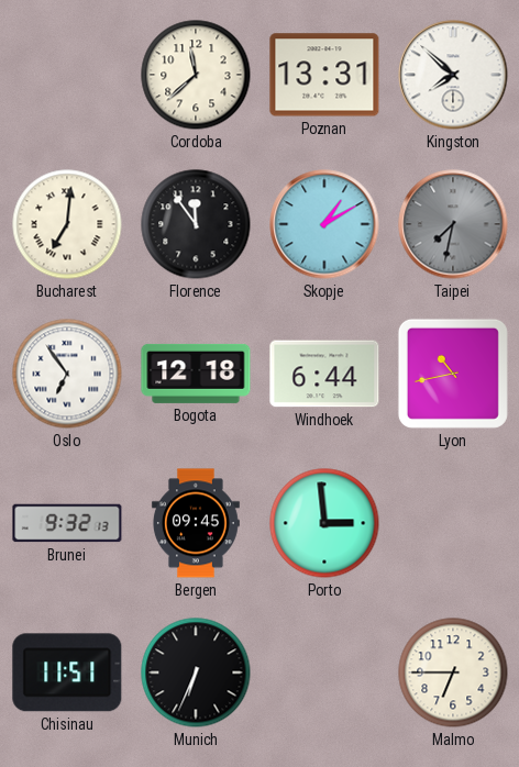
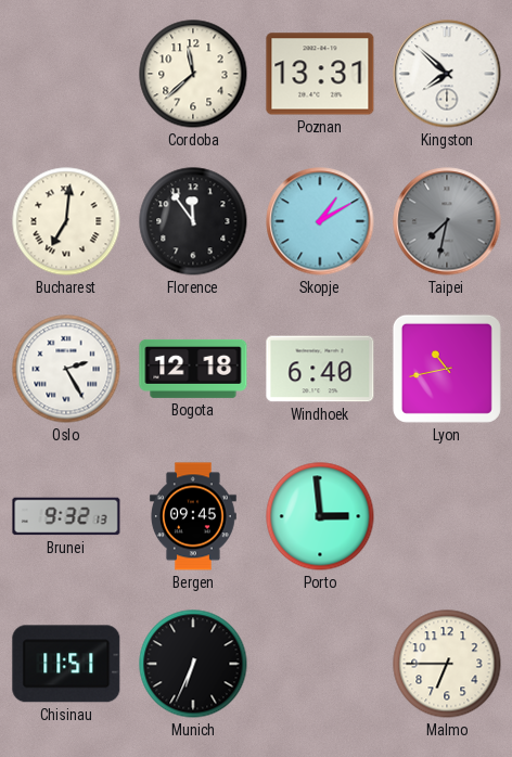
Oslo: 6:54 -> 2:25 (66, 369)
Windhoek: 6:44 -> 6:40 (320, 369)
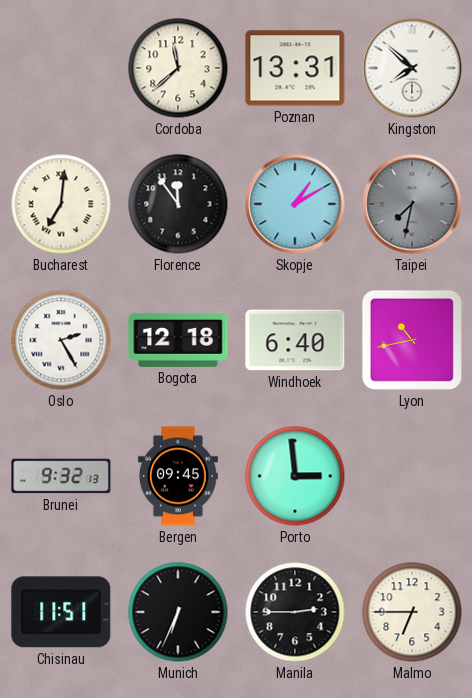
Manila: none -> 2:45 (295, 612)
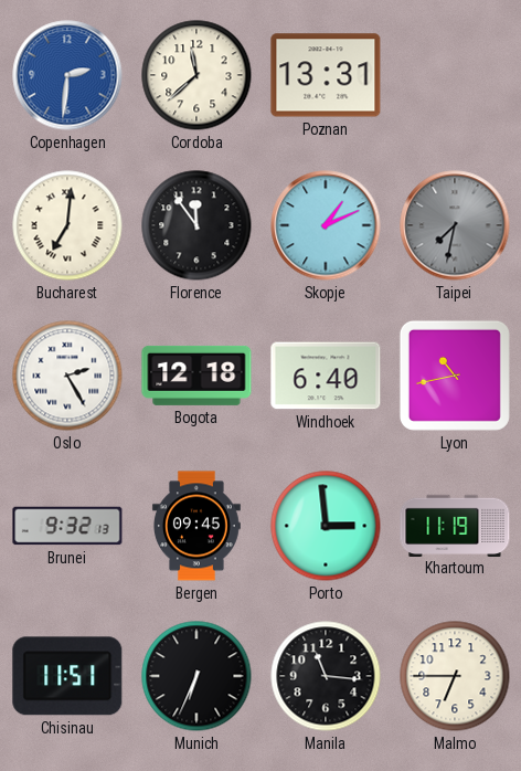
Copenhagen: none -> 2:31 (67, 75)
Kingston: 7:52 -> none (412, 68)
Skopje: 1:10 -> 1:11 (326, 225)
Khartoum: none -> 11:19 (455, 525)
Manila: 2:45 -> 11:16 (326, 676)
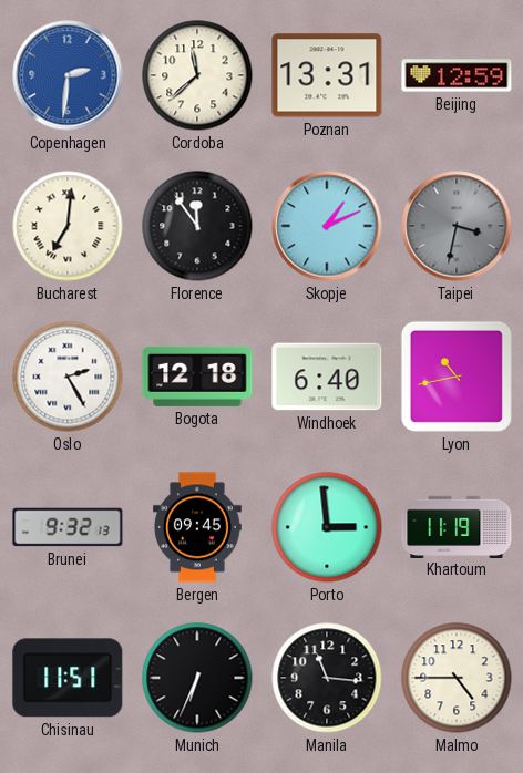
Beijing: none -> 12:59 (457, 75)
Taipei: 7:32 -> 3:32 (457, 226)
Malmo: 6:45 -> 4:45 (457, 678)
